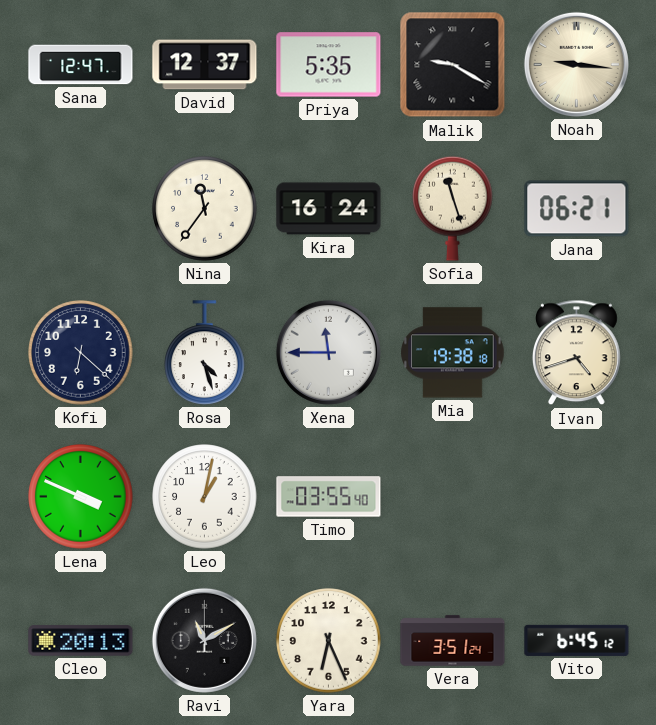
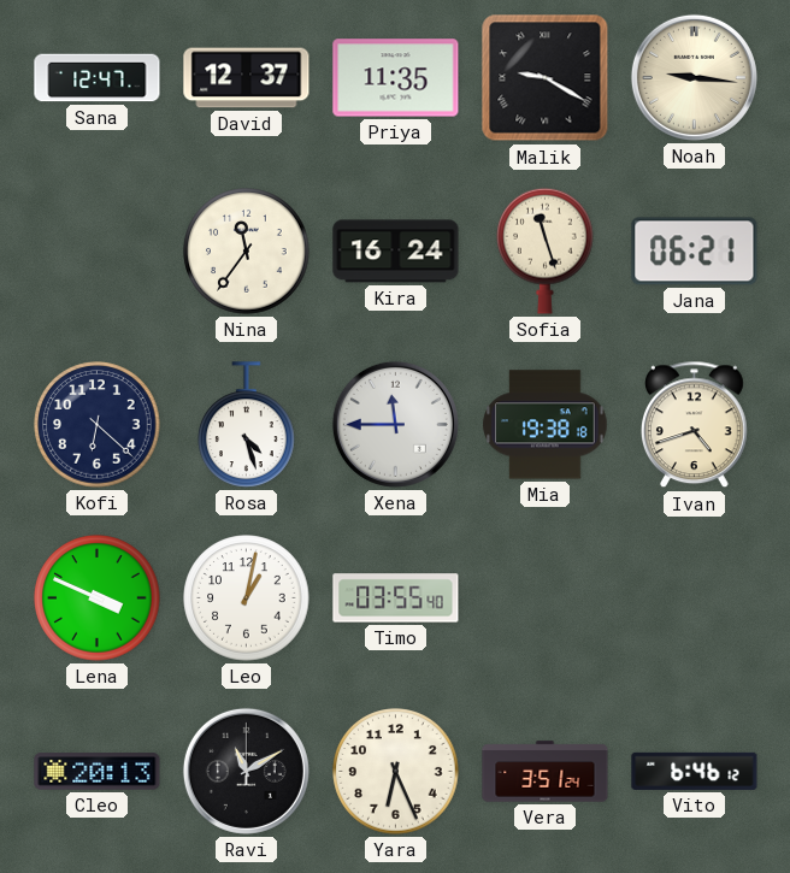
Priya: 5:35 -> 11:35 (396, 78)
Vito: 6:45 -> 6:46 (695, 771)
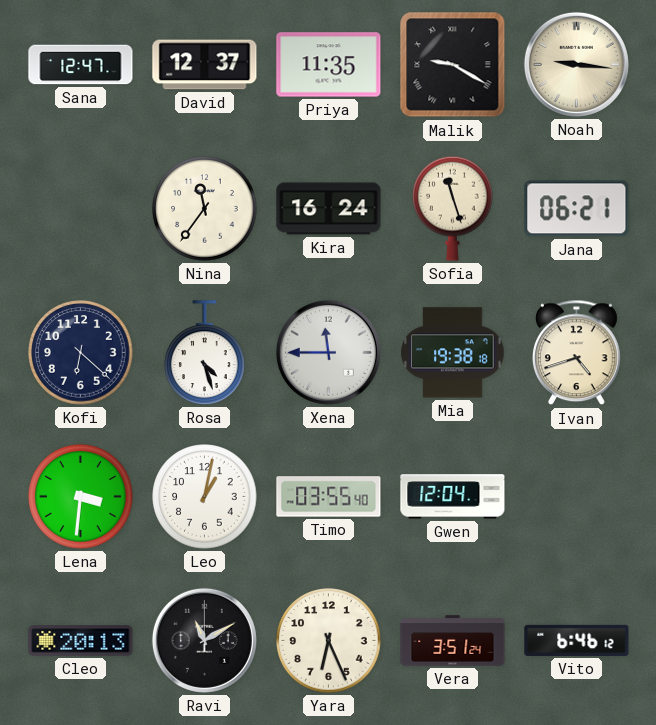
Lena: 3:49 -> 3:31 (81, 497)
Gwen: none -> 12:04 (453, 497)
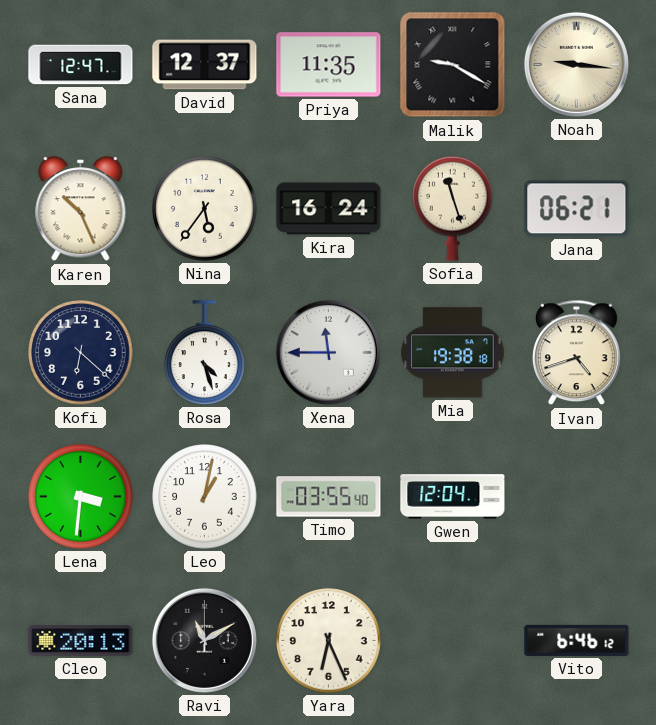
Karen: none -> 10:26 (81, 209)
Nina: 11:36 -> 5:36 (205, 209)
Vera: 3:51 -> none (453, 641)
